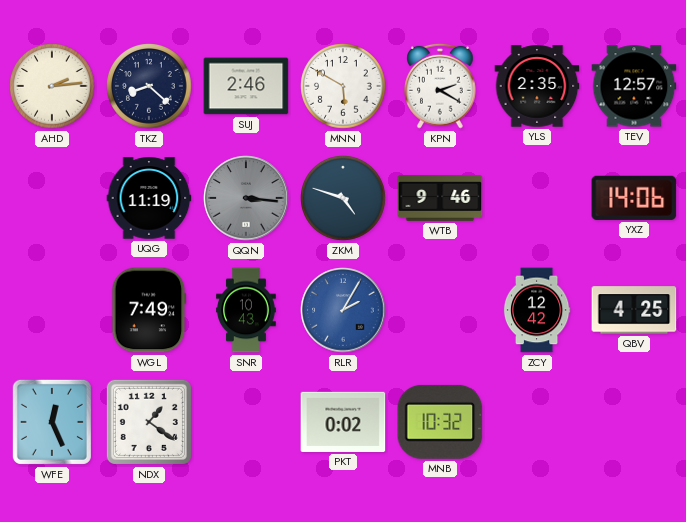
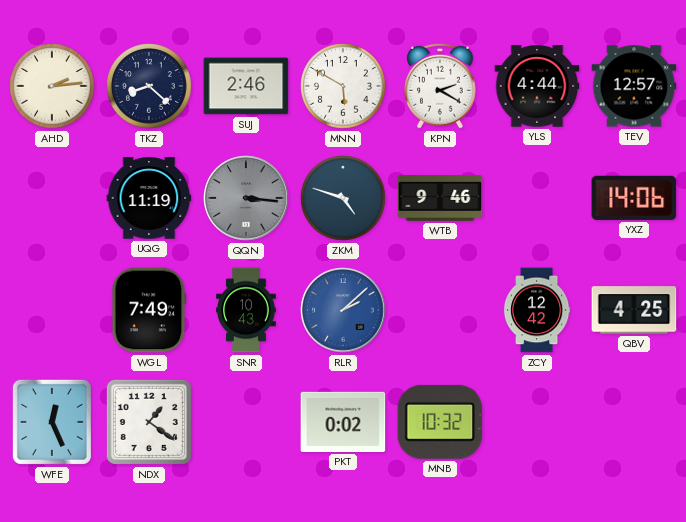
YLS: 2:35 -> 4:44 (537, 86)
RLR: 2:05 -> 2:08 (343, 310)
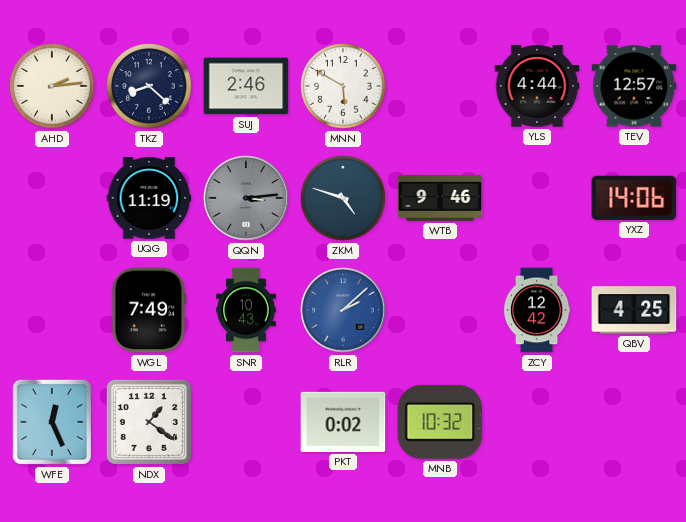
KPN: 2:20 -> none (441, 86)
QQN: 3:16 -> 3:14 (246, 198)
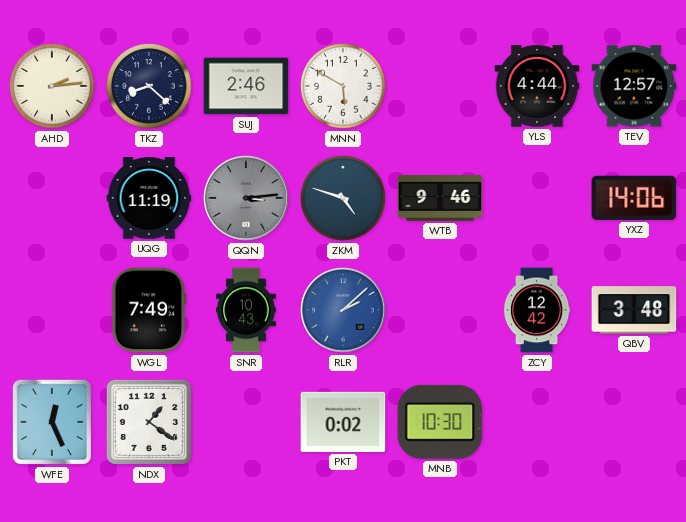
QBV: 4:25 -> 3:48 (634, 310)
MNB: 10:32 -> 10:30 (440, 422)
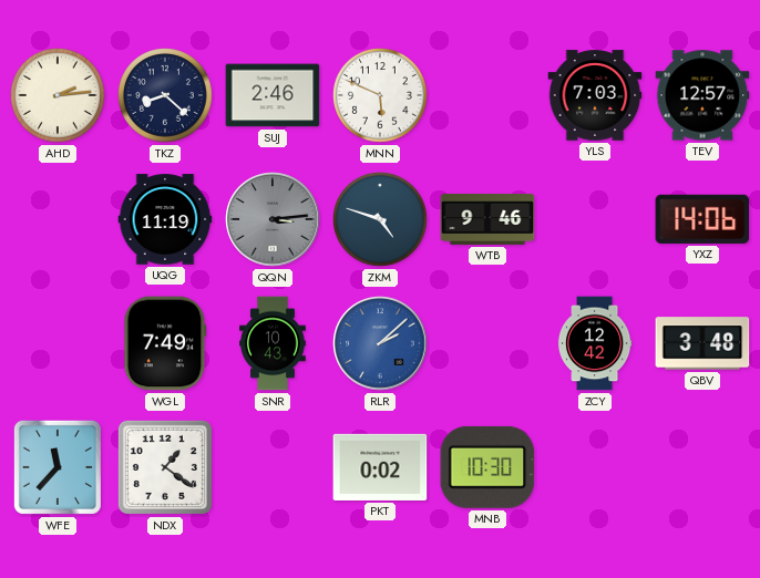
MNN: 5:50 -> 5:49 (380, 95)
YLS: 4:44 -> 7:03 (595, 95)
WFE: 12:26 -> 11:37 (58, 467)
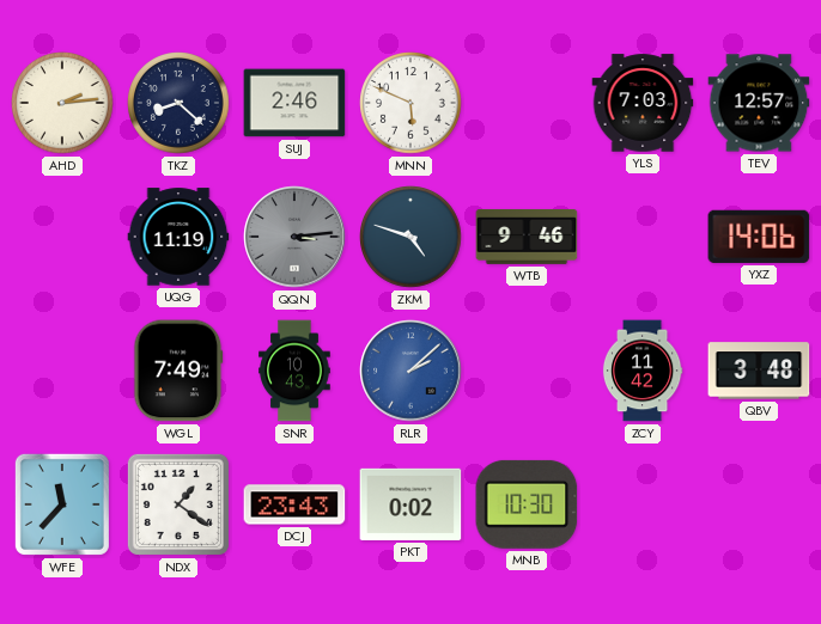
ZCY: 12:42 -> 11:42 (643, 371)
DCJ: none -> 23:43 (294, 504)
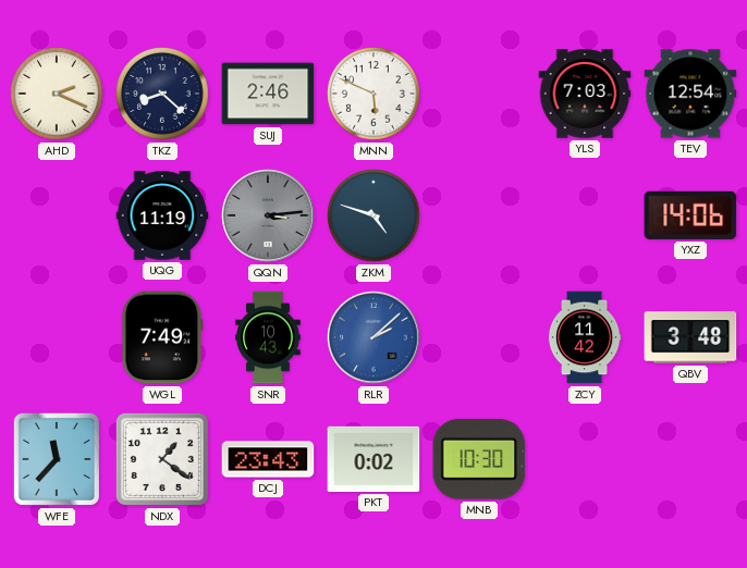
AHD: 2:14 -> 2:19 (57, 94)
TEV: 12:57 -> 12:54 (690, 94)
WTB: 9:46 -> none (527, 237)
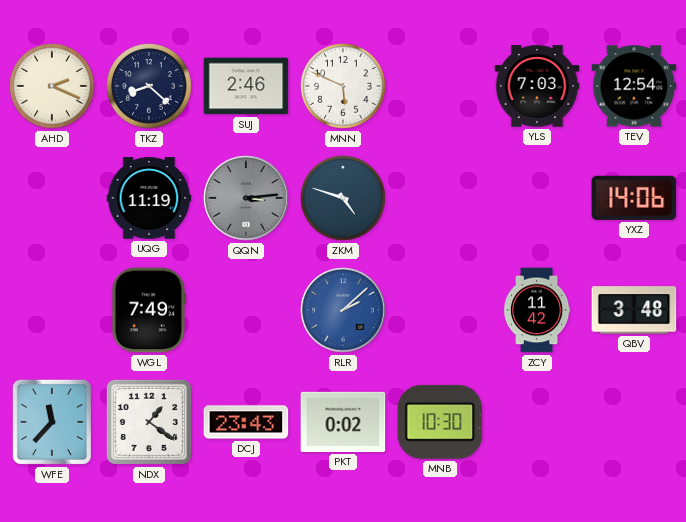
SNR: 10:43 -> none (268, 337)
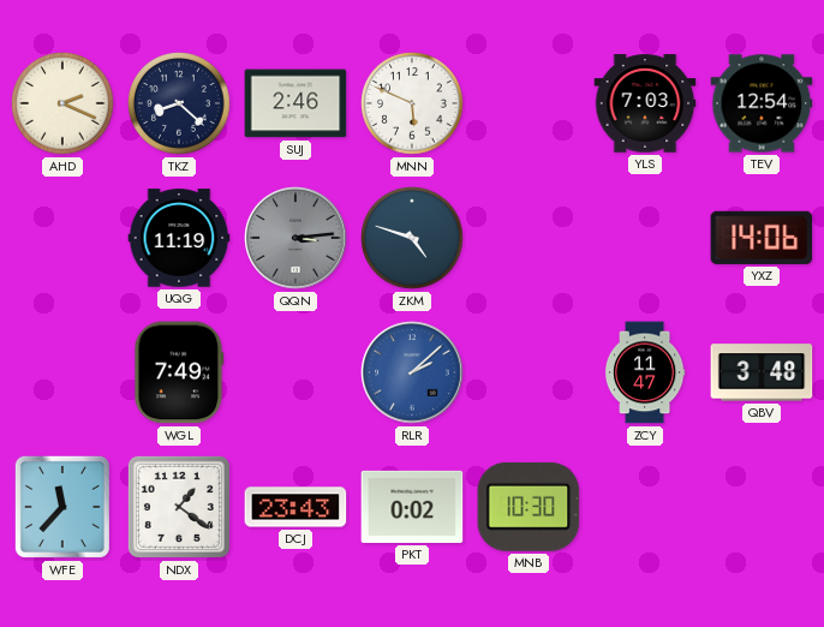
ZCY: 11:42 -> 11:47 (645, 372)
